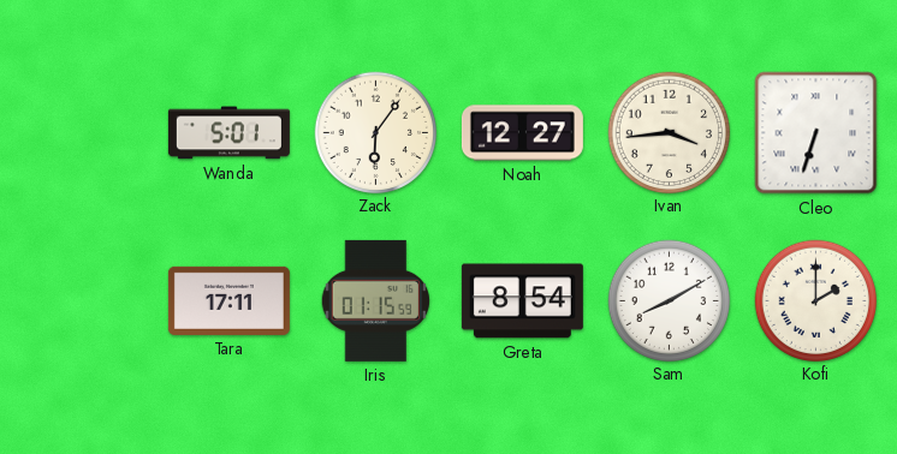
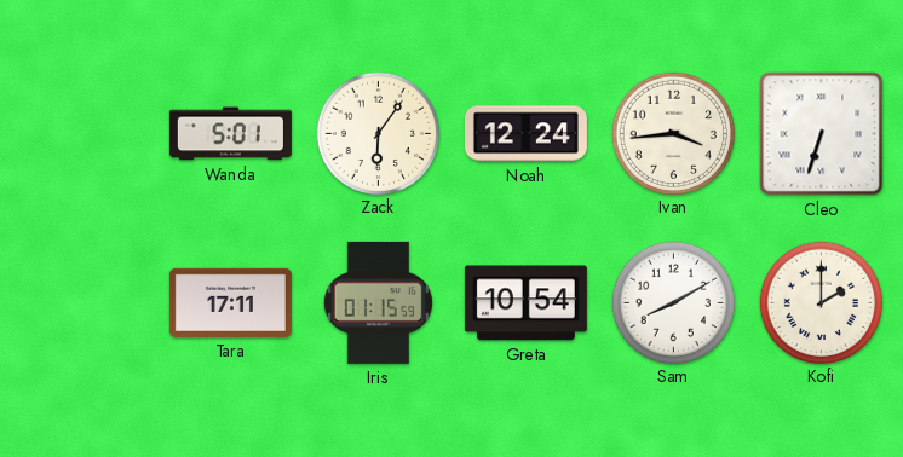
Noah: 12:27 -> 12:24 (525, 134)
Greta: 8:54 -> 10:54 (525, 303)
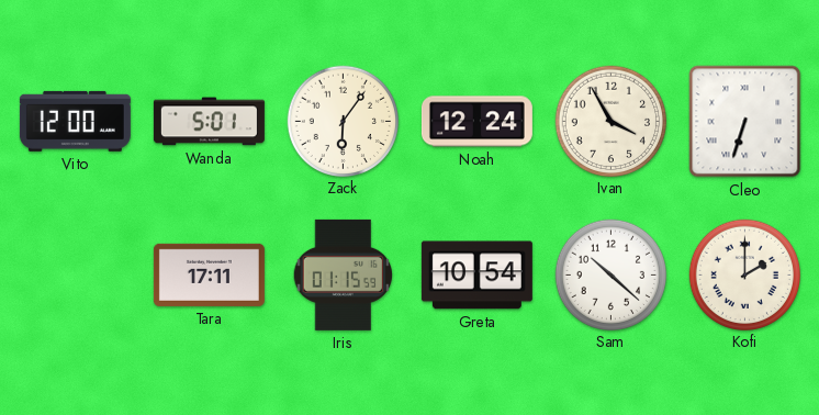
Vito: none -> 12:00 (75, 121)
Ivan: 3:44 -> 3:55 (610, 121)
Sam: 8:10 -> 10:22 (610, 274)
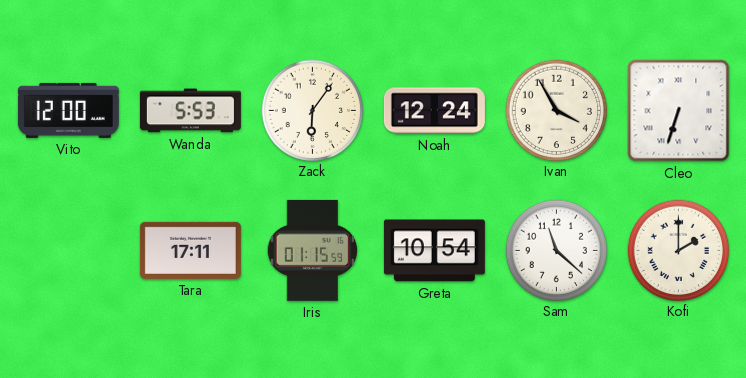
Wanda: 5:01 -> 5:53 (190, 111)
Sam: 10:22 -> 11:22 (556, 250)
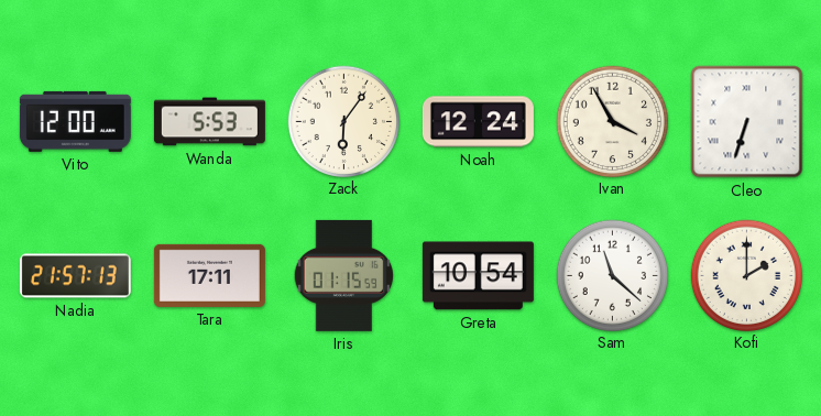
Nadia: none -> 21:57 (75, 276)
